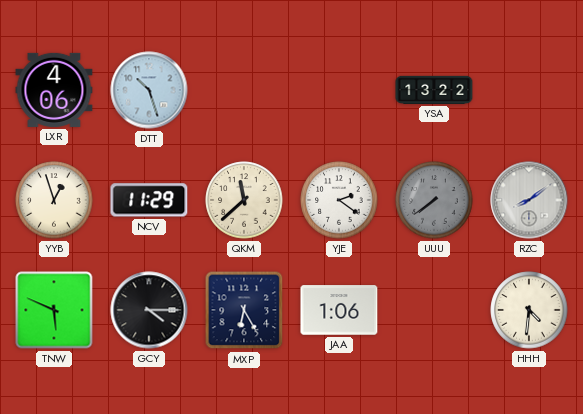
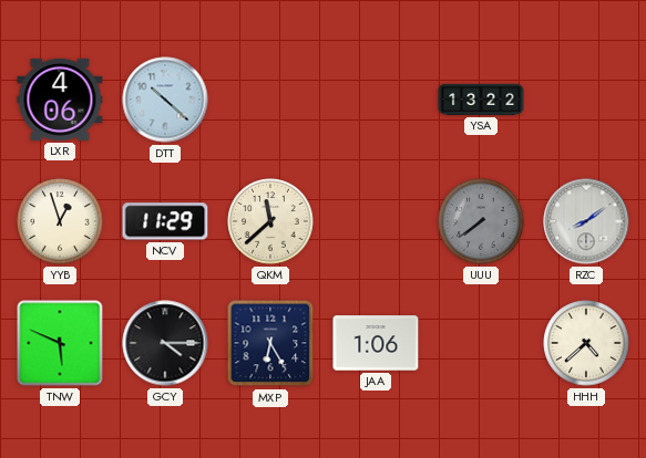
DTT: 10:27 -> 10:22 (165, 100)
YJE: 2:21 -> none (339, 200)
HHH: 4:31 -> 4:38 (586, 343)
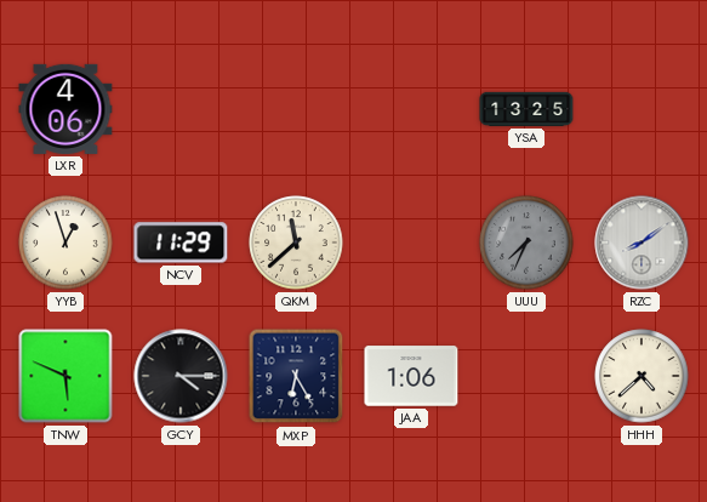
DTT: 10:22 -> none (165, 100)
YSA: 13:22 -> 13:25 (526, 109)
UUU: 7:39 -> 7:34 (526, 243)
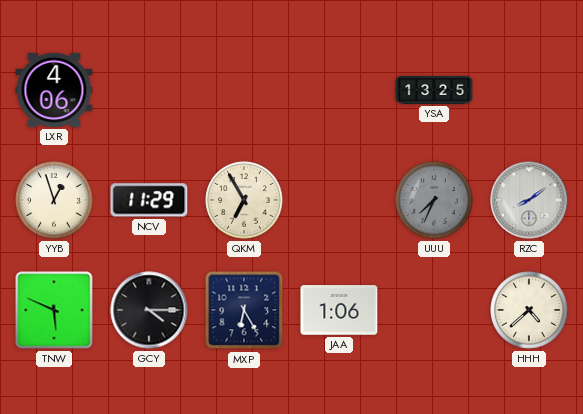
QKM: 11:38 -> 6:55 (244, 200)
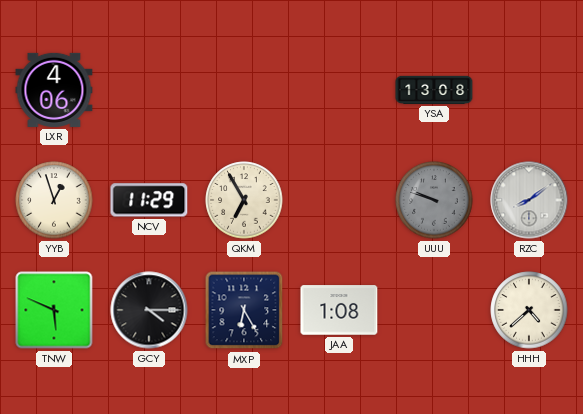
YSA: 13:25 -> 13:08 (434, 90)
UUU: 7:34 -> 9:48 (434, 200)
JAA: 1:06 -> 1:08 (339, 310)
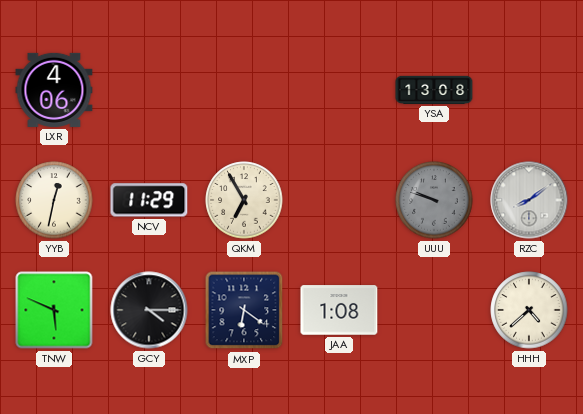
YYB: 12:57 -> 12:32 (54, 200)
MXP: 6:25 -> 6:21 (244, 310)
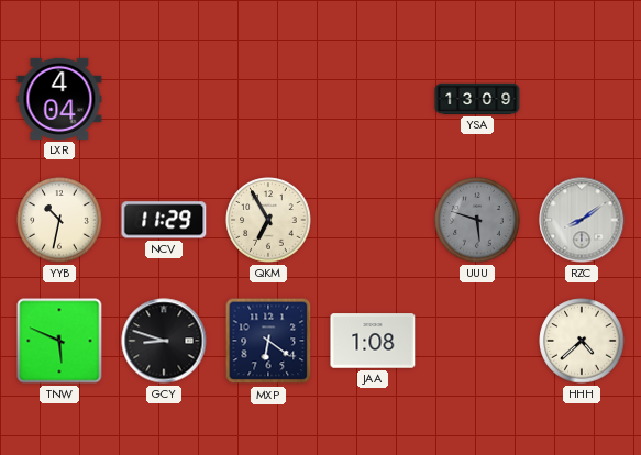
LXR: 4:06 -> 4:04 (59, 99)
YSA: 13:08 -> 13:09 (477, 99)
YYB: 12:32 -> 10:32 (59, 220)
UUU: 9:48 -> 5:48 (477, 220)
GCY: 4:15 -> 8:48 (164, 341)
